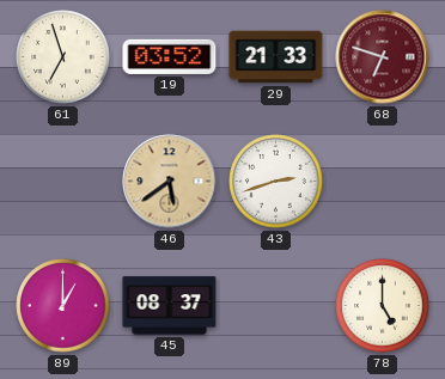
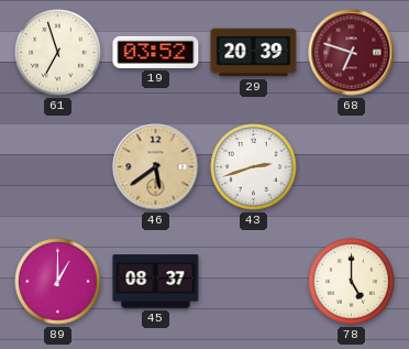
29: 21:33 -> 20:39 (254, 53)
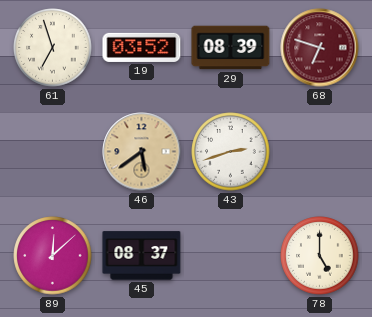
29: 20:39 -> 08:39 (231, 48)
89: 1:00 -> 12:08 (53, 256)
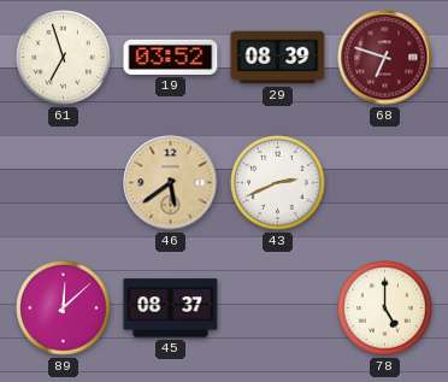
43: 2:42 -> 2:41 (278, 183)
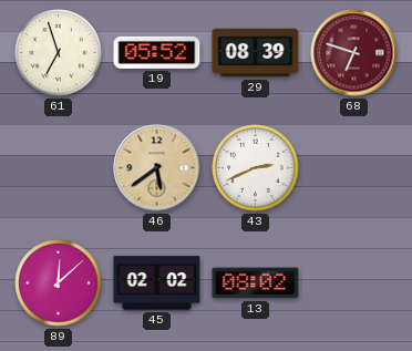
19: 03:52 -> 05:52 (157, 52)
45: 08:37 -> 02:02 (157, 283)
13: none -> 08:02 (256, 283)
78: 5:00 -> none (385, 308)
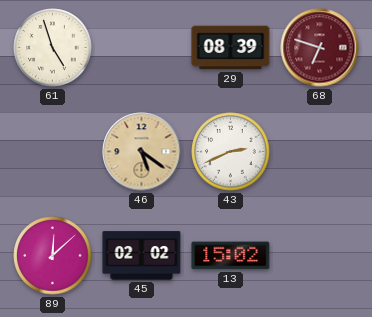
61: 6:57 -> 4:57 (53, 48)
19: 05:52 -> none (157, 52)
46: 5:39 -> 5:21 (142, 152)
13: 08:02 -> 15:02 (231, 256)
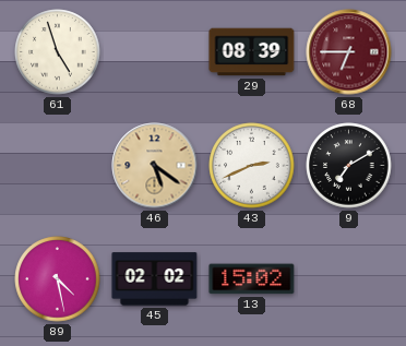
68: 6:48 -> 6:45 (349, 52)
9: none -> 7:10 (349, 166)
89: 12:08 -> 4:28 (58, 279)
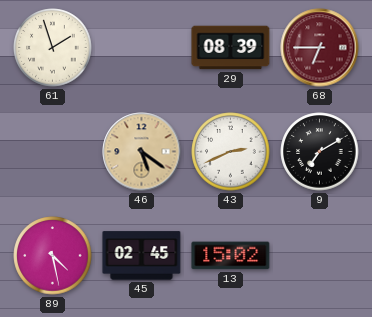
61: 4:57 -> 1:57 (53, 48)
45: 02:02 -> 02:45 (142, 256)
